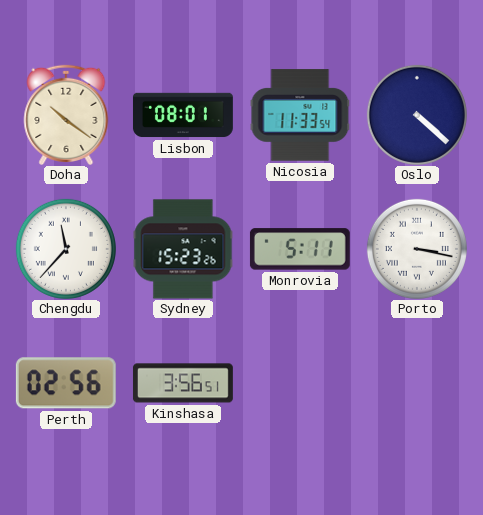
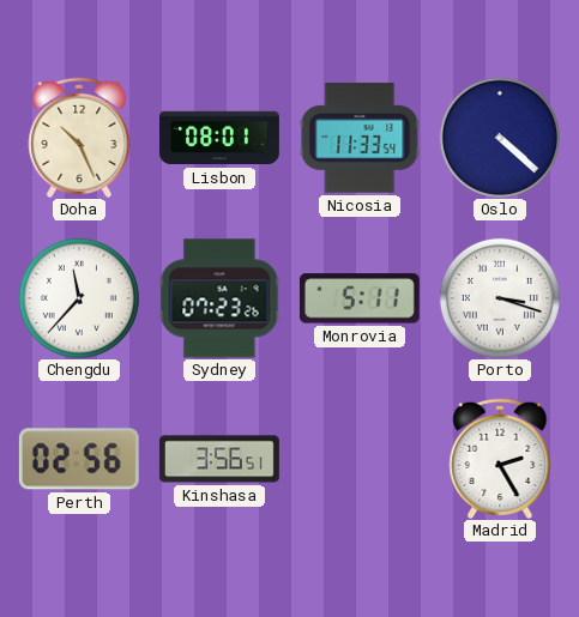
Doha: 10:21 -> 10:26 (79, 138)
Sydney: 15:23 -> 07:23 (219, 298)
Porto: 3:17 -> 3:18 (500, 298)
Madrid: none -> 2:25 (500, 459)
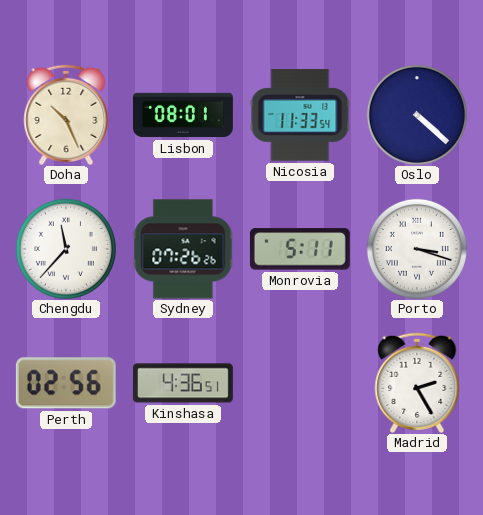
Sydney: 07:23 -> 07:26 (183, 249)
Kinshasa: 3:56 -> 4:36 (183, 383)
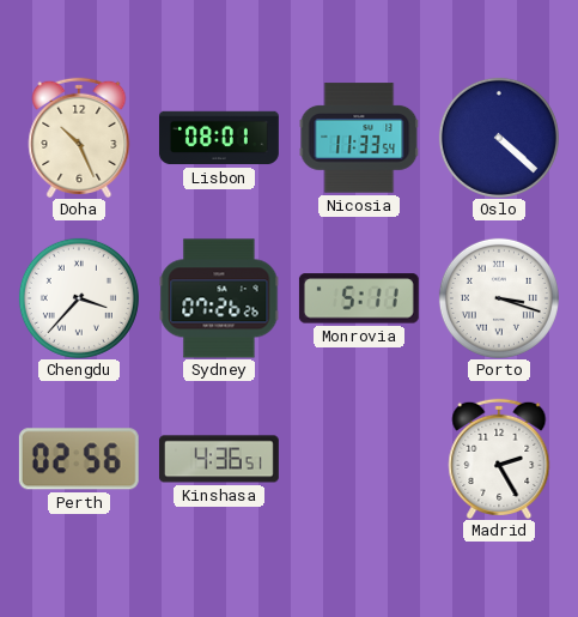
Chengdu: 11:37 -> 3:37 (79, 298)
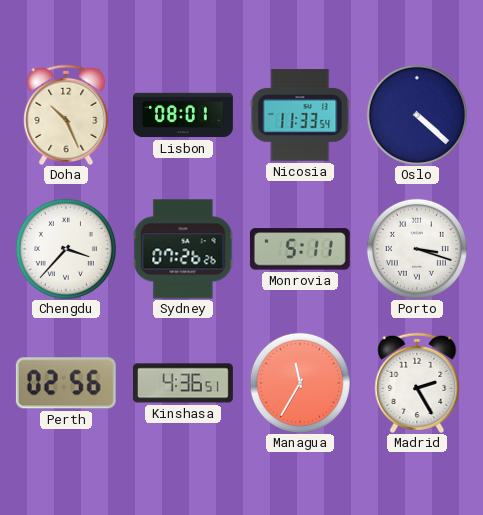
Managua: none -> 11:35 (300, 383)
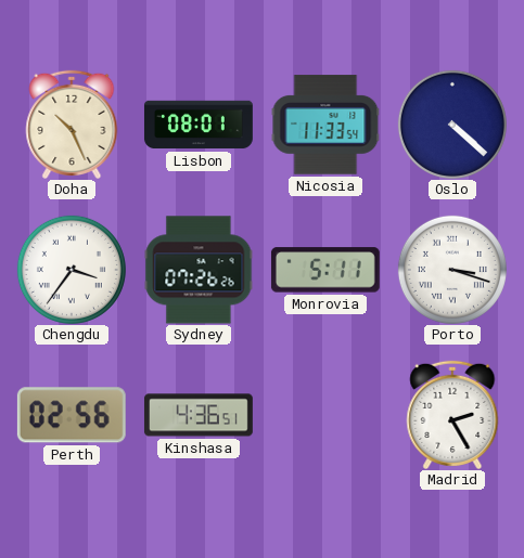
Chengdu: 3:37 -> 3:36 (72, 270)
Managua: 11:35 -> none (300, 383)
